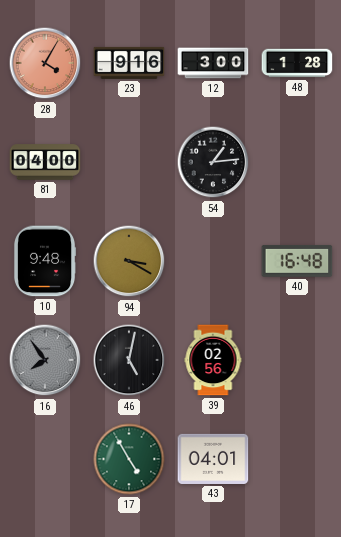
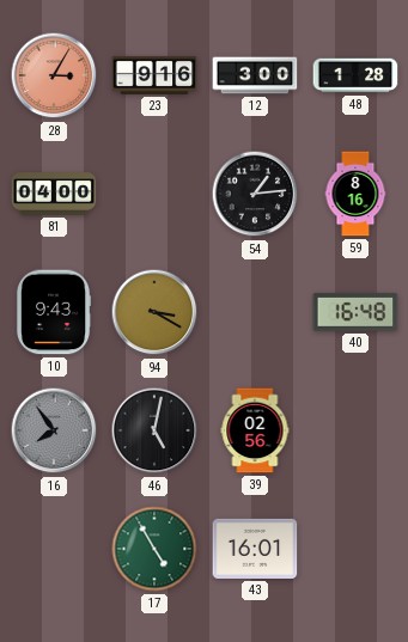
28: 4:05 -> 3:05 (54, 75)
59: none -> 8:16 (355, 194)
10: 9:48 -> 9:43 (54, 312)
43: 04:01 -> 16:01 (255, 549)
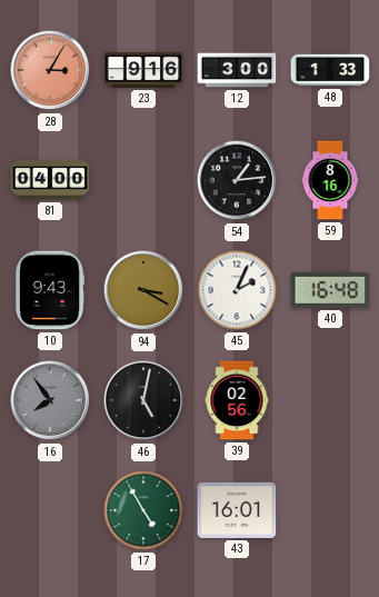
48: 1:28 -> 1:33 (330, 70)
45: none -> 2:04 (237, 290)
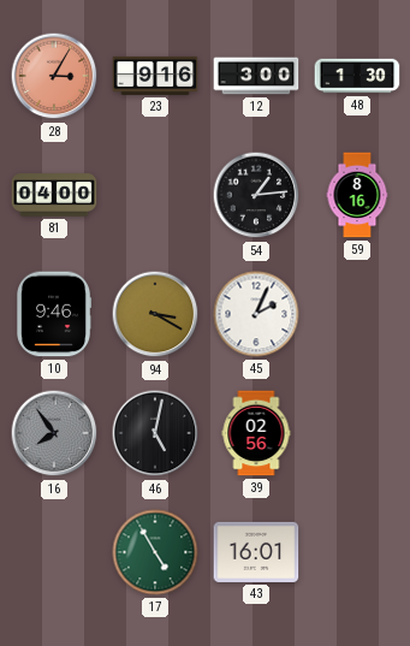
48: 1:33 -> 1:30 (357, 76)
10: 9:43 -> 9:46 (54, 314)
40: 16:48 -> none (330, 290)
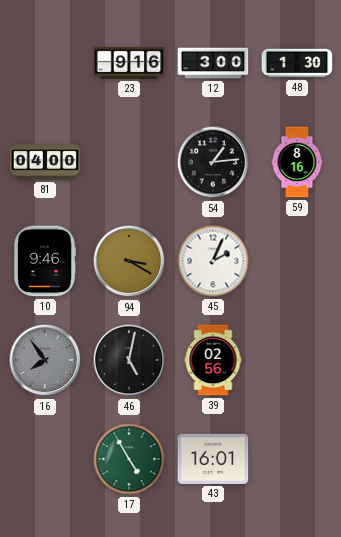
28: 3:05 -> none (54, 76)
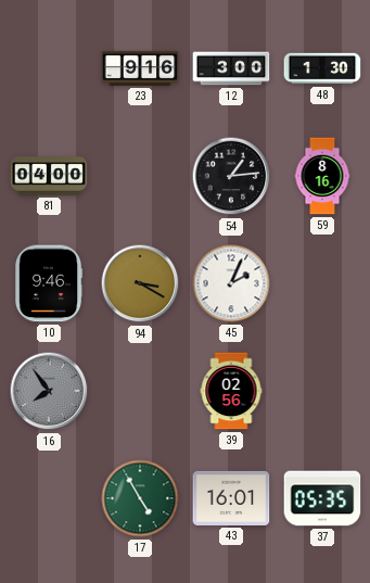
46: 5:02 -> none (129, 360)
37: none -> 05:35 (322, 498)
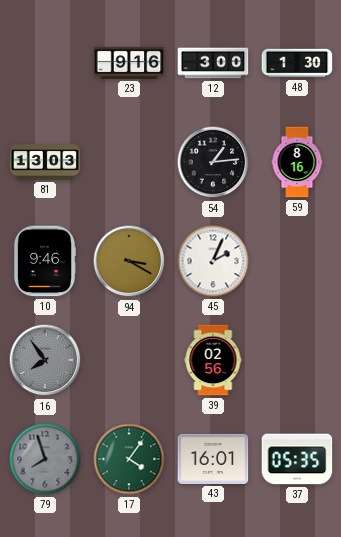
81: 04:00 -> 13:03 (45, 162)
79: none -> 7:57 (45, 459)
17: 4:55 -> 4:06 (129, 459)
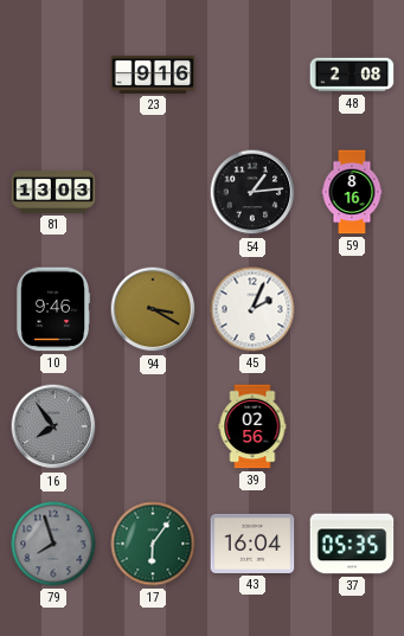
12: 3:00 -> none (213, 63)
48: 1:30 -> 2:08 (352, 75)
17: 4:06 -> 6:06 (153, 544)
43: 16:01 -> 16:04 (252, 544)
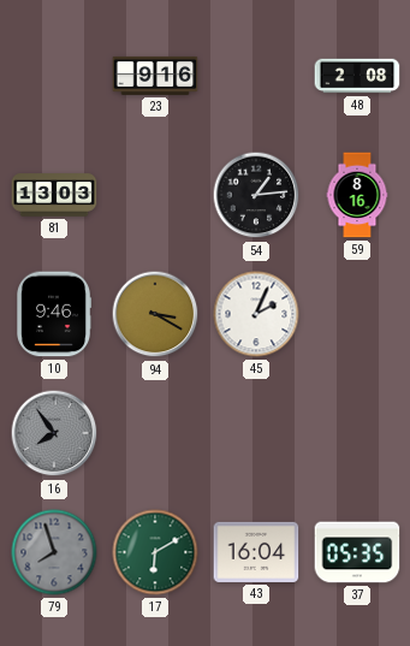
39: 02:56 -> none (252, 426)
17: 6:06 -> 6:10 (155, 552)
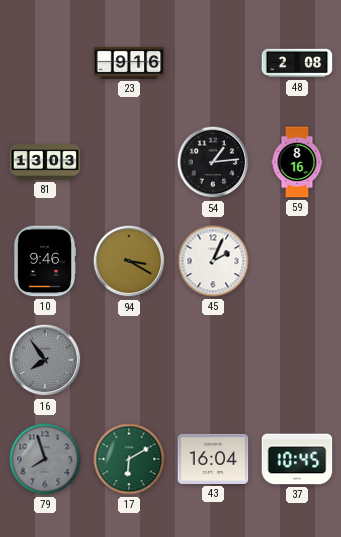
37: 05:35 -> 10:45 (297, 459)
